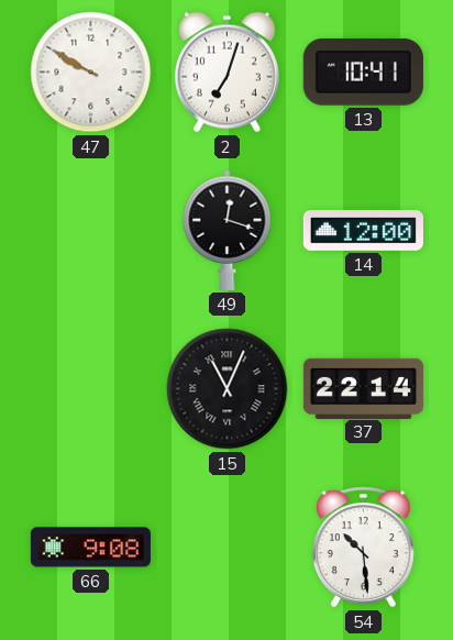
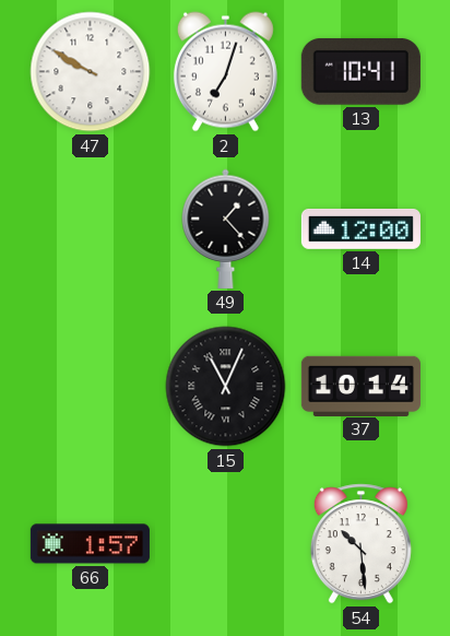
49: 12:18 -> 1:23 (226, 228)
37: 22:14 -> 10:14 (360, 386)
66: 9:08 -> 1:57 (90, 544)
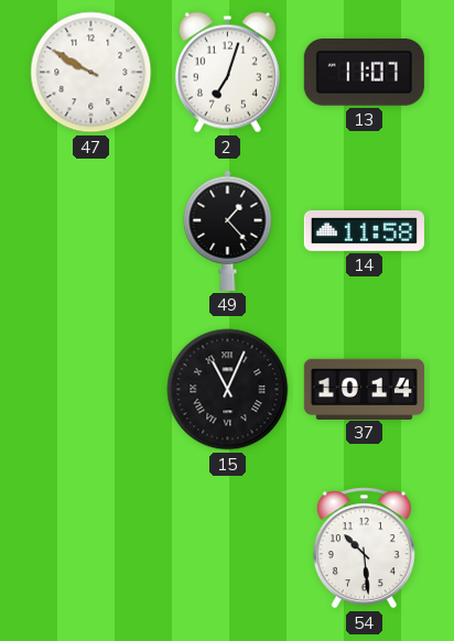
13: 10:41 -> 11:07 (364, 72)
14: 12:00 -> 11:58 (364, 231)
66: 1:57 -> none (90, 544)
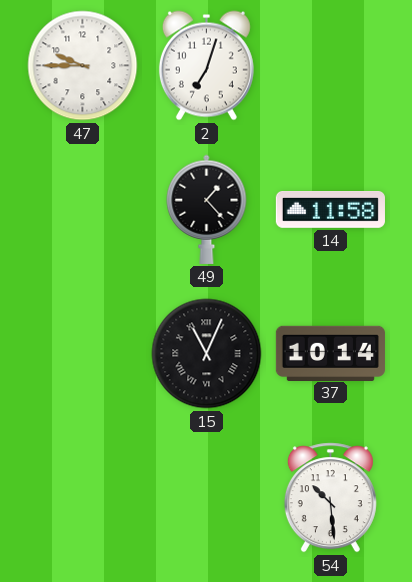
47: 9:50 -> 9:45 (83, 66)
13: 11:07 -> none (364, 72)
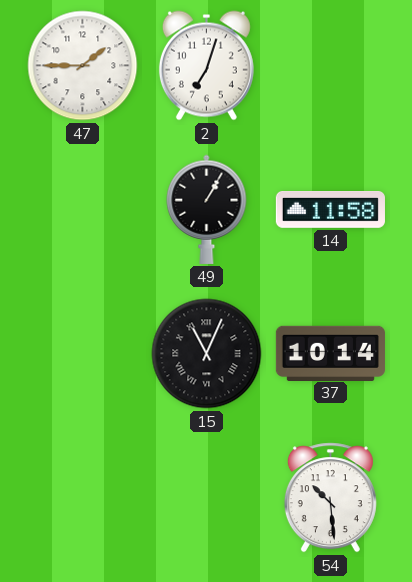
47: 9:45 -> 1:45 (83, 66)
49: 1:23 -> 1:05 (207, 209)
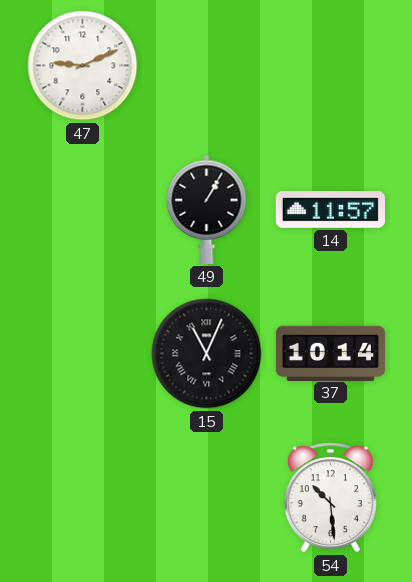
47: 1:45 -> 9:11 (83, 66)
2: 7:03 -> none (206, 66)
14: 11:58 -> 11:57 (330, 210)
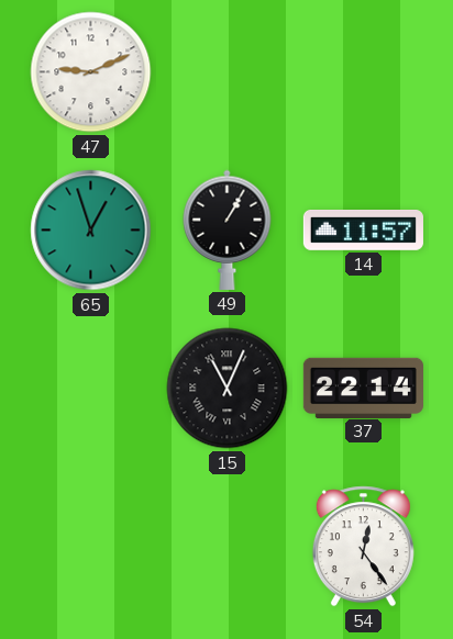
65: none -> 12:57 (91, 231)
37: 10:14 -> 22:14 (363, 388)
54: 10:29 -> 12:24 (363, 547)
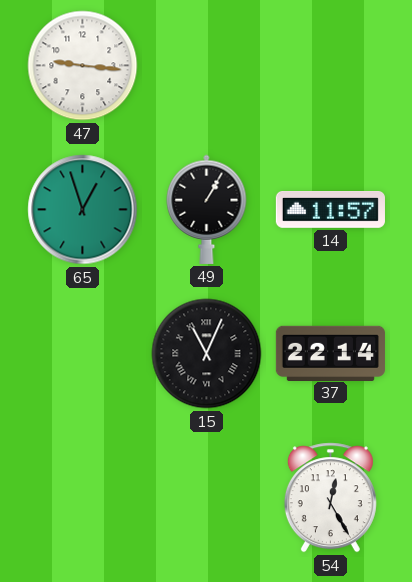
47: 9:11 -> 9:16 (83, 66)
54: 12:24 -> 12:25 (330, 498)
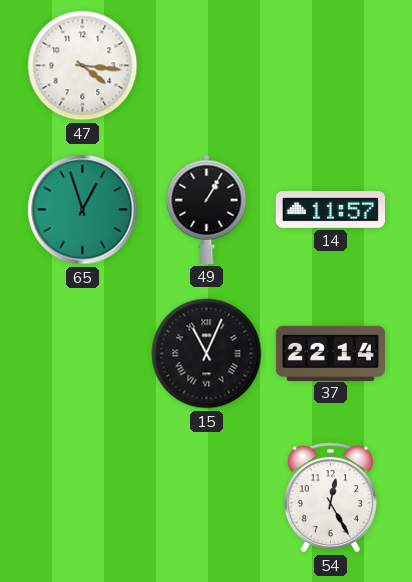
47: 9:16 -> 4:16 (83, 66)
